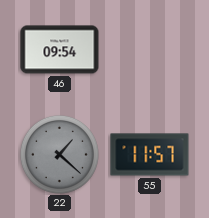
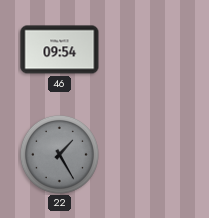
22: 1:22 -> 1:25 (59, 154)
55: 11:57 -> none (150, 155)
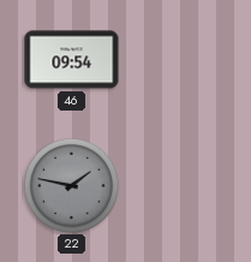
22: 1:25 -> 1:47 (71, 185)
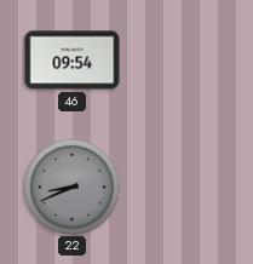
22: 1:47 -> 8:41 (71, 186)
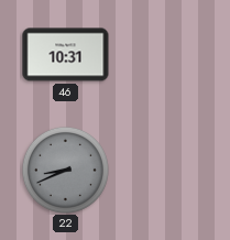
46: 09:54 -> 10:31 (66, 55)
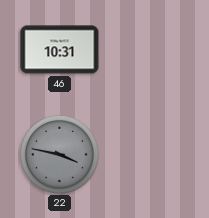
22: 8:41 -> 3:47 (59, 154)
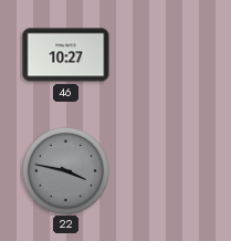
46: 10:31 -> 10:27 (66, 55)
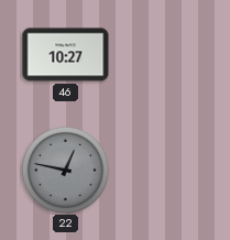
22: 3:47 -> 12:47 (65, 170)
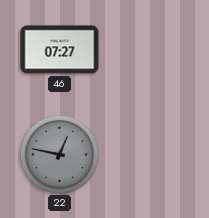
46: 10:27 -> 07:27 (60, 50)
